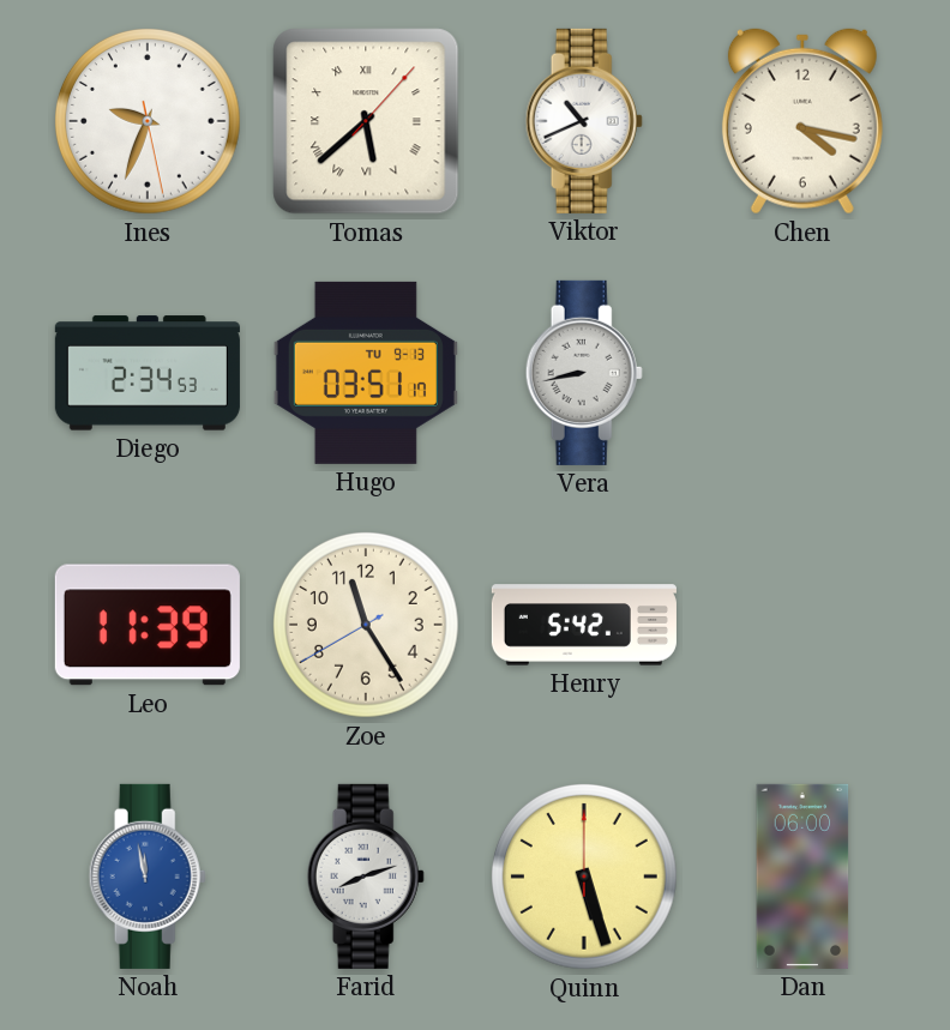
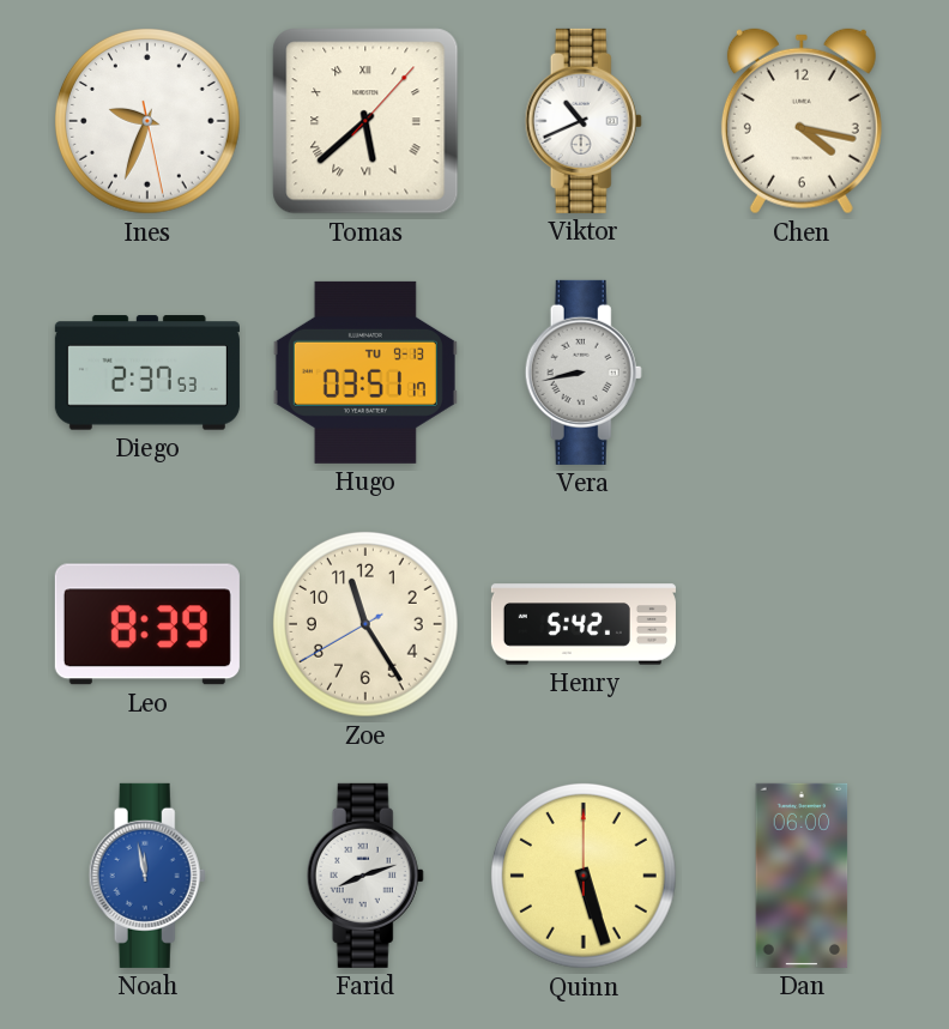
Diego: 2:34 -> 2:37 (147, 373)
Leo: 11:39 -> 8:39 (147, 624)
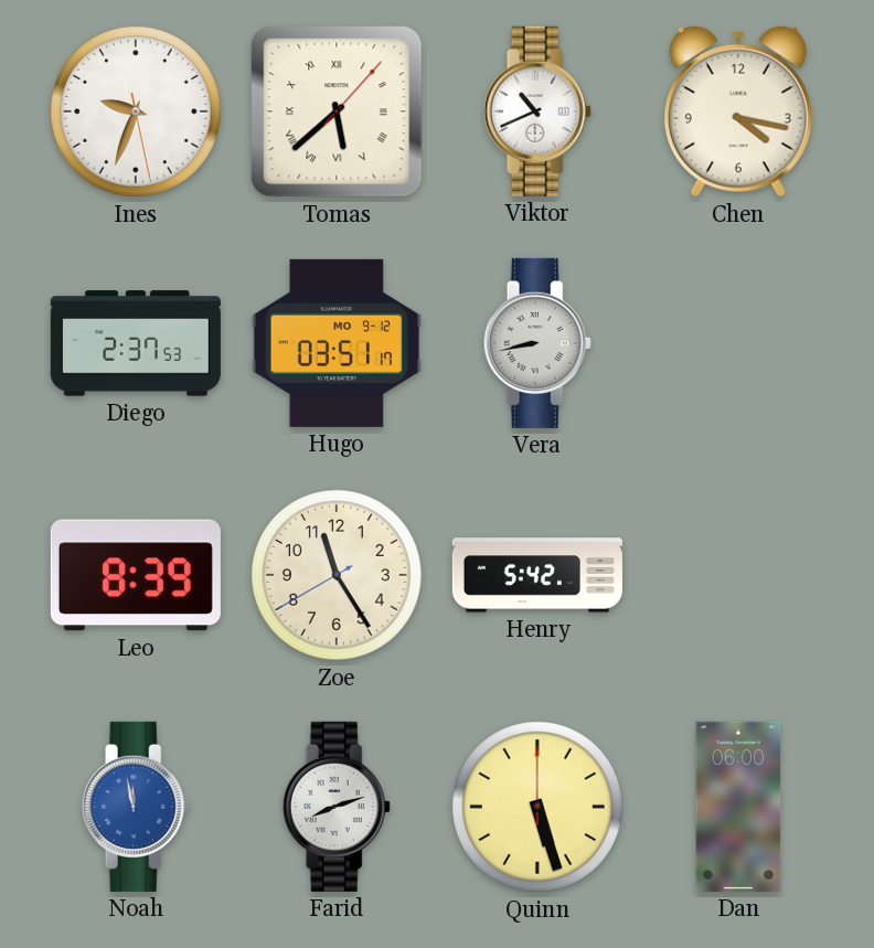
Hugo date: TU 9-13 -> MO 9-12 (337, 343)
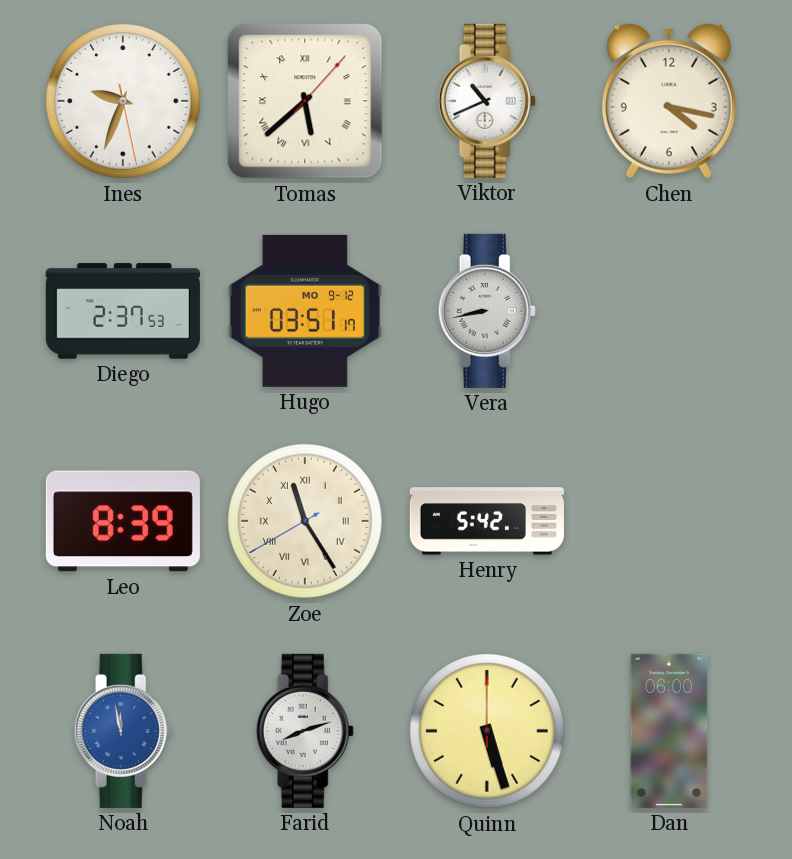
Zoe numerals: Arabic -> Roman (306, 522)
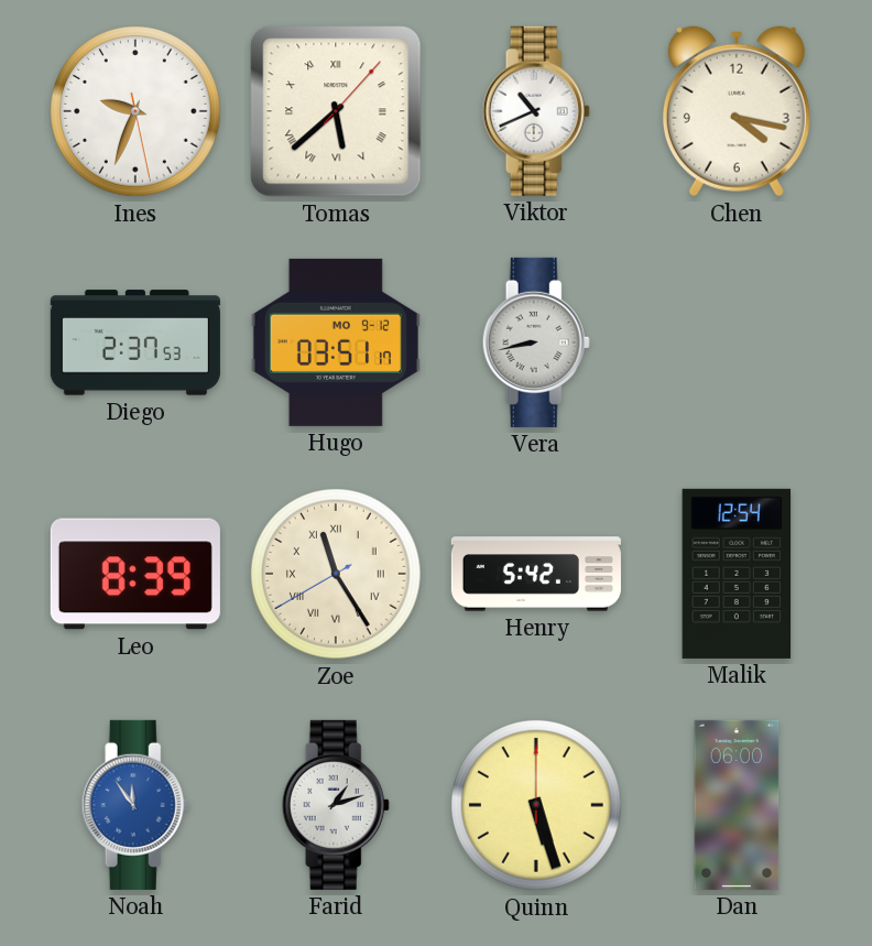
Malik: none -> 12:54 (737, 574)
Noah: 11:58 -> 11:54 (135, 805)
Farid: 8:12 -> 1:12 (336, 805)
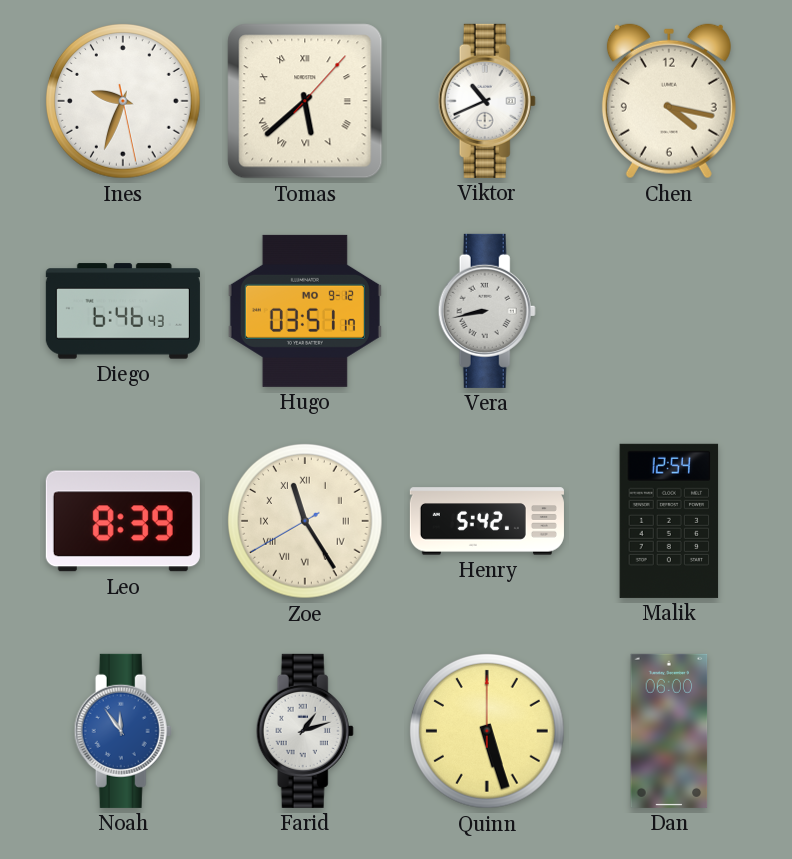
Diego: 2:37 -> 6:46 (123, 311)
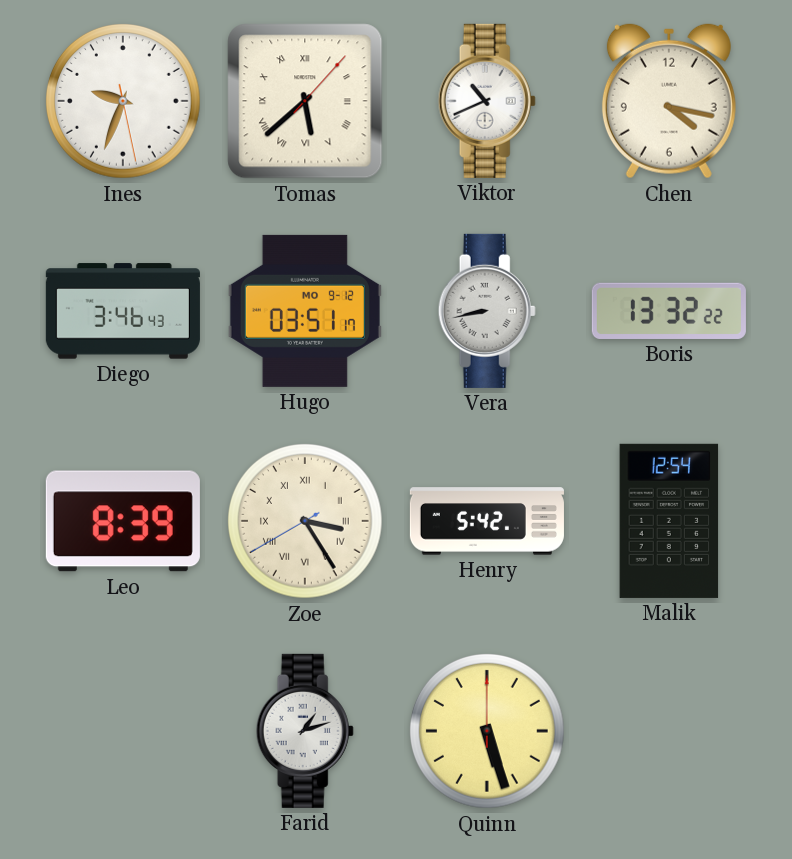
Diego: 6:46 -> 3:46 (123, 311)
Boris: none -> 13:32 (669, 311)
Zoe: 11:24 -> 3:24 (306, 522)
Noah: 11:54 -> none (123, 731)
Dan: 06:00 -> none (669, 731)
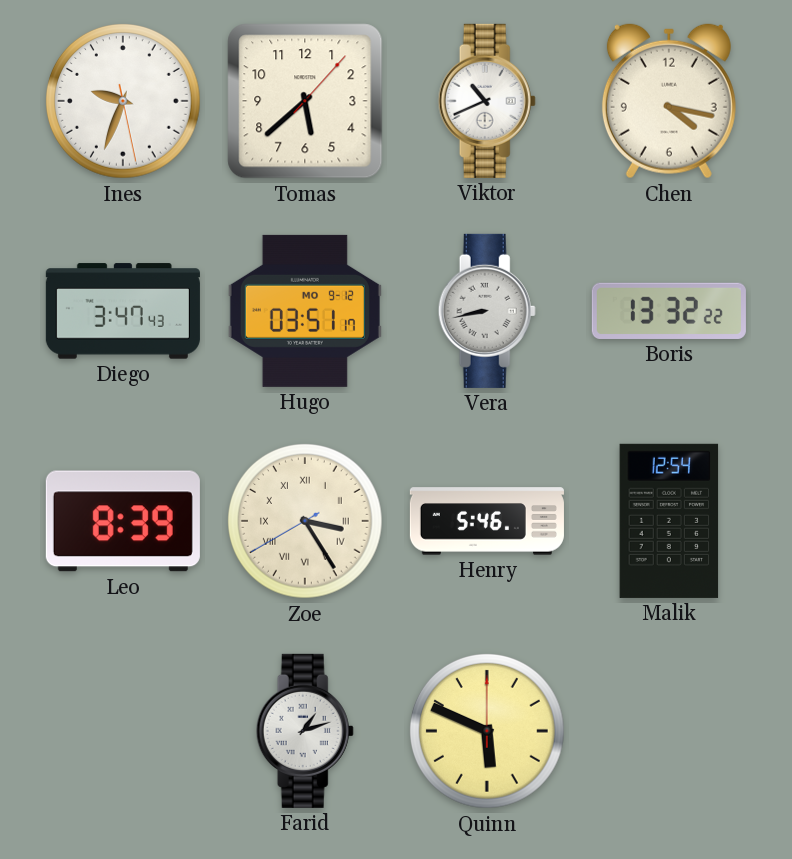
Tomas numerals: Roman -> Arabic (305, 101)
Diego: 3:46 -> 3:47 (123, 311)
Henry: 5:42 -> 5:46 (487, 521)
Quinn: 5:27 -> 5:49 (488, 732)
